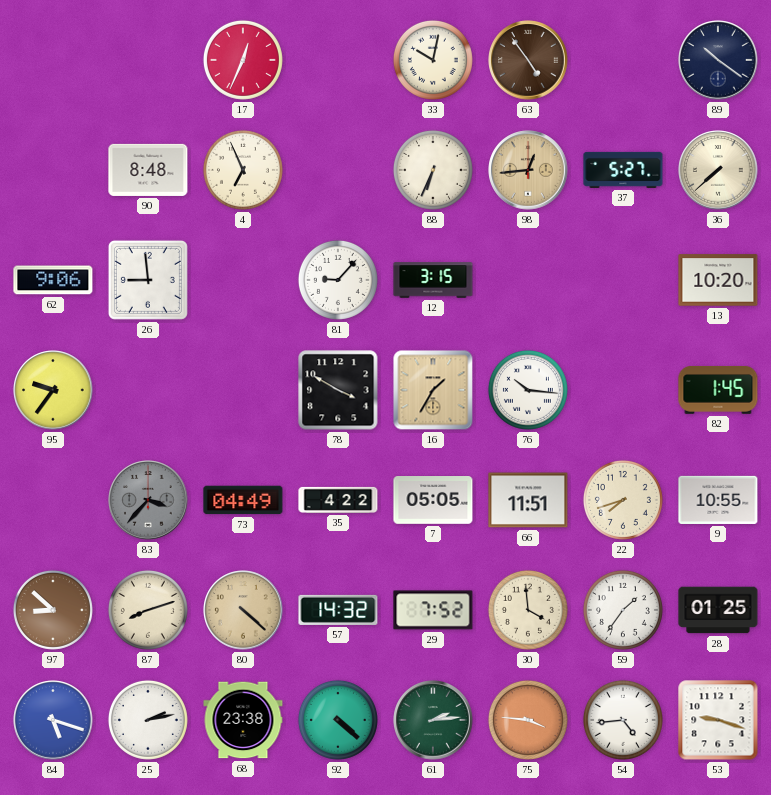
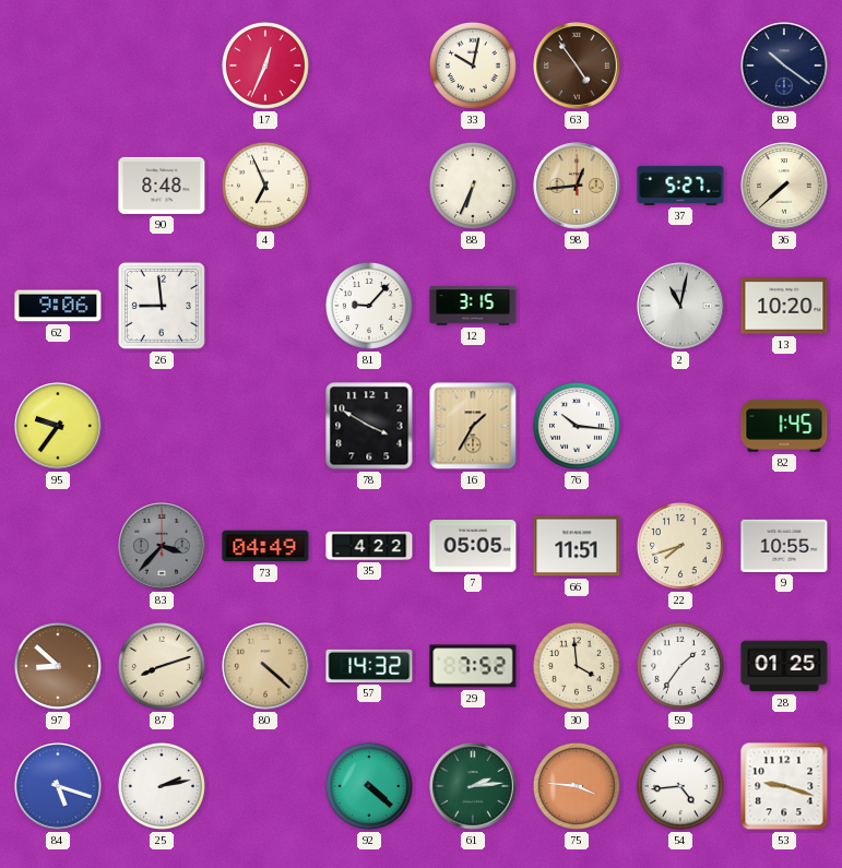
2: none -> 11:02 (680, 306)
68: 23:38 -> none (243, 720)
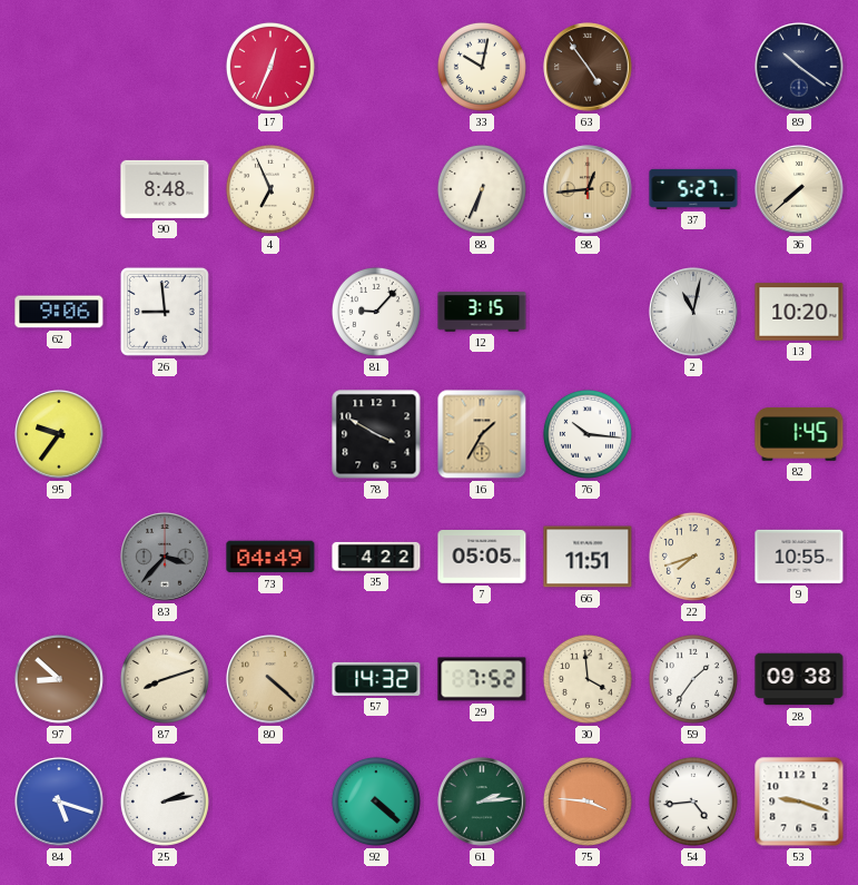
28: 01:25 -> 09:38 (799, 679)
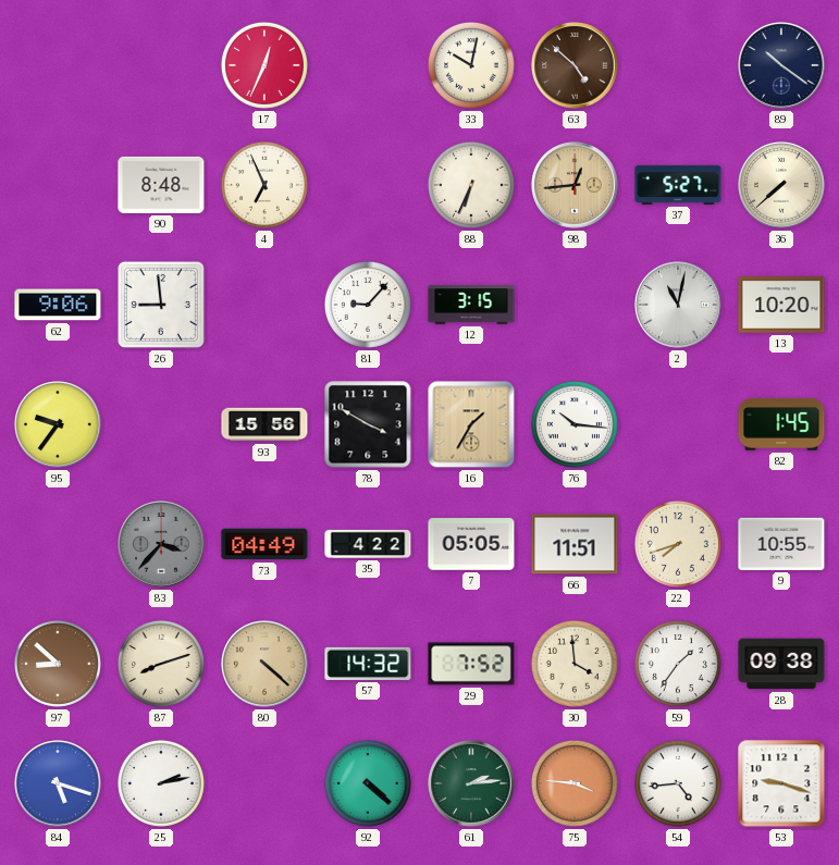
63: 4:54 -> 4:52 (575, 65)
93: none -> 15:56 (264, 424)
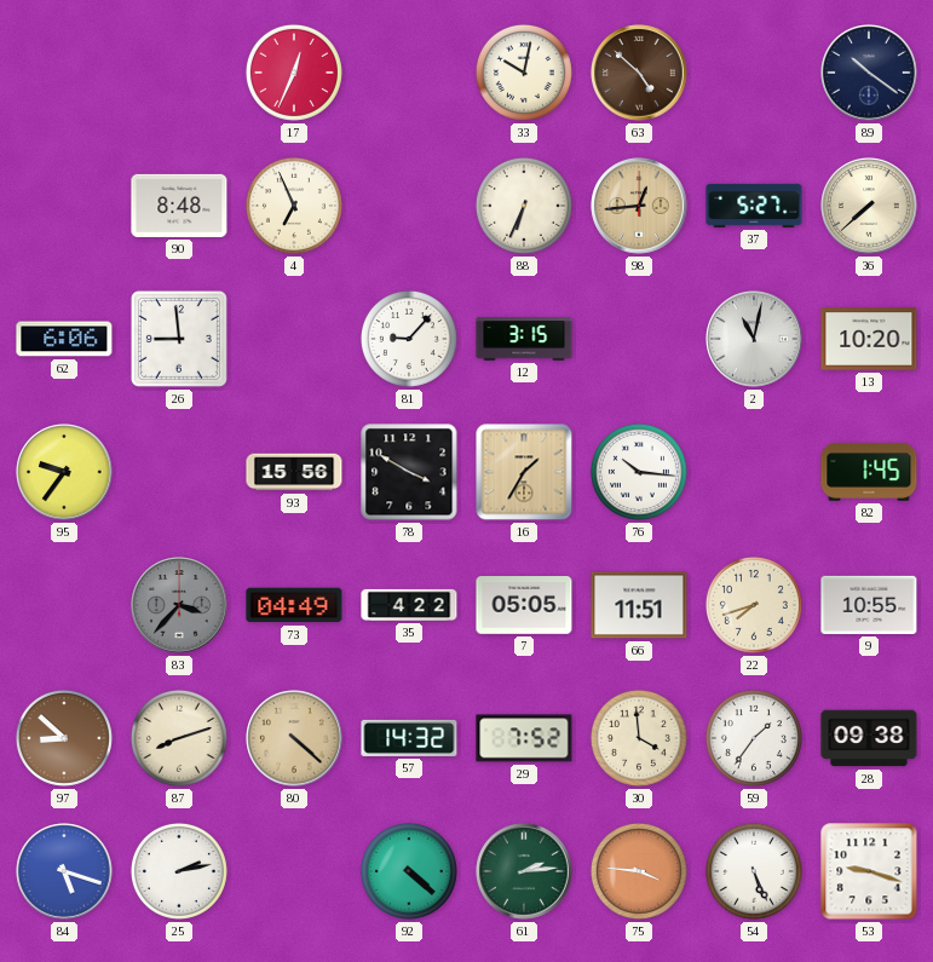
62: 9:06 -> 6:06 (64, 339)
54: 4:44 -> 5:26 (754, 871)
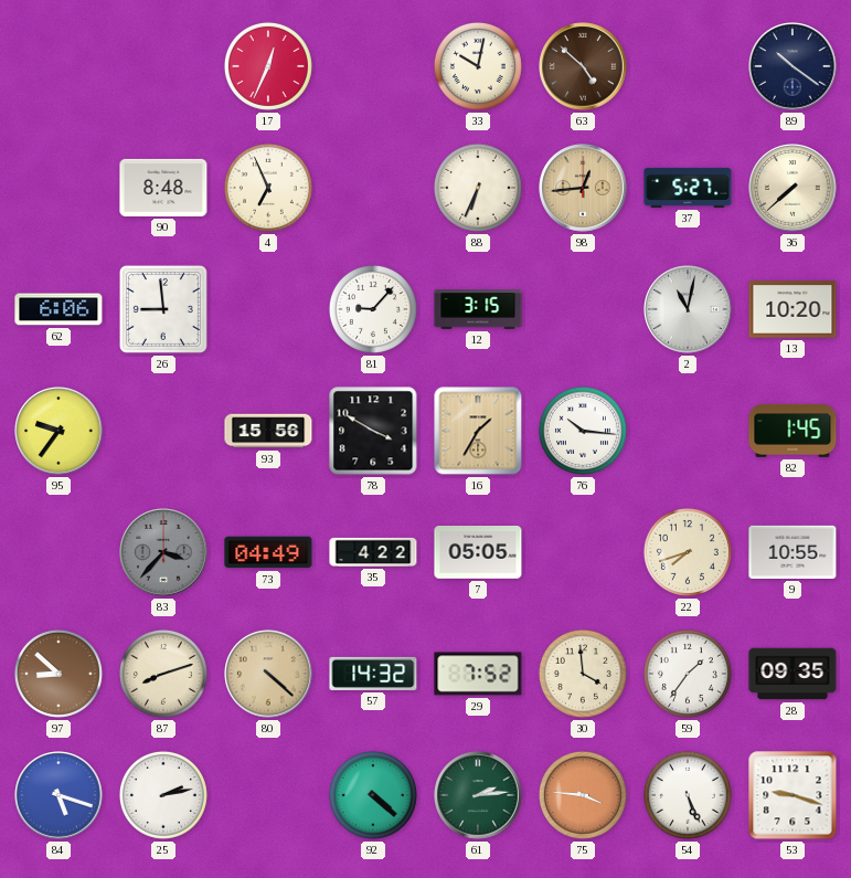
66: 11:51 -> none (639, 605)
28: 09:38 -> 09:35 (793, 674)
